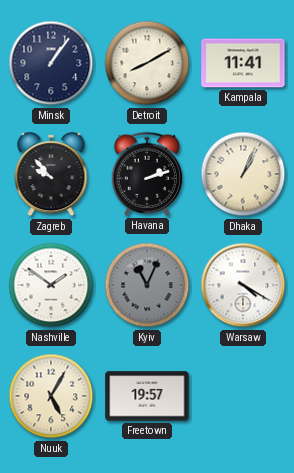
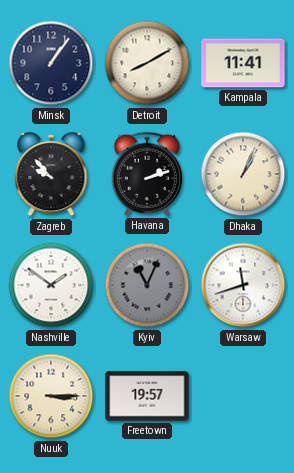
Warsaw: 4:20 -> 11:42 (243, 285)
Nuuk: 5:05 -> 3:15 (51, 396)
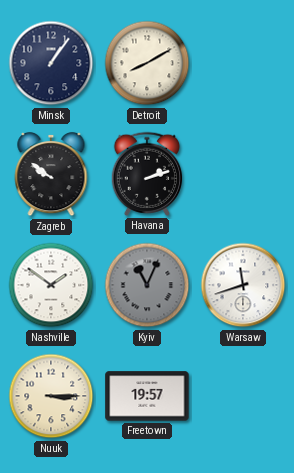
Kampala: 11:41 -> none (243, 63)
Zagreb: 9:53 -> 9:51 (51, 174)
Dhaka: 1:04 -> none (243, 174)
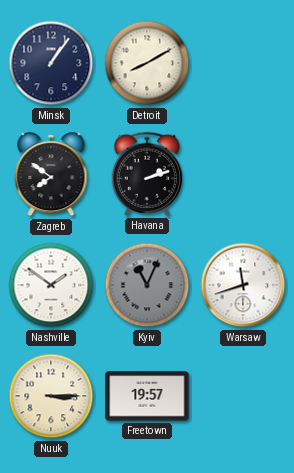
Zagreb: 9:51 -> 7:51 (51, 174)
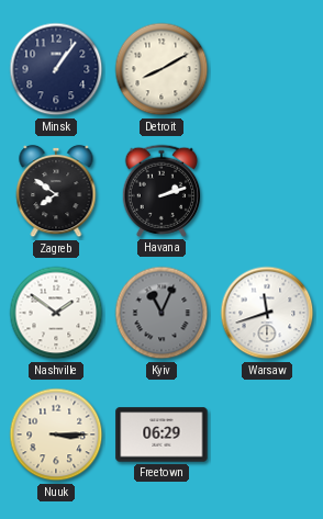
Freetown: 19:57 -> 06:29 (161, 435)
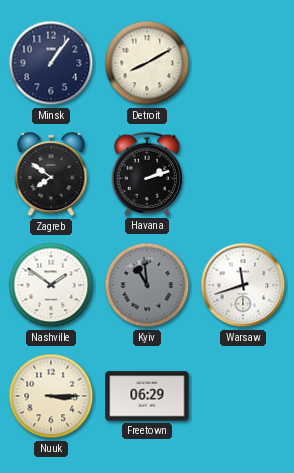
Kyiv: 11:04 -> 10:59 (147, 285)
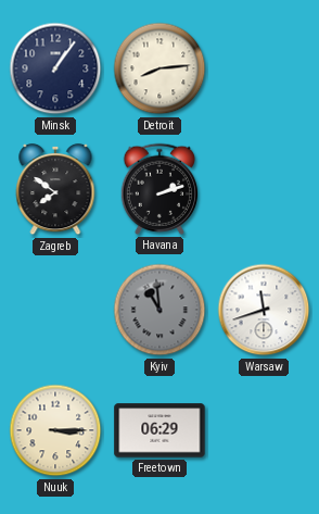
Detroit: 8:10 -> 8:14 (159, 68)
Nashville: 1:51 -> none (51, 285)
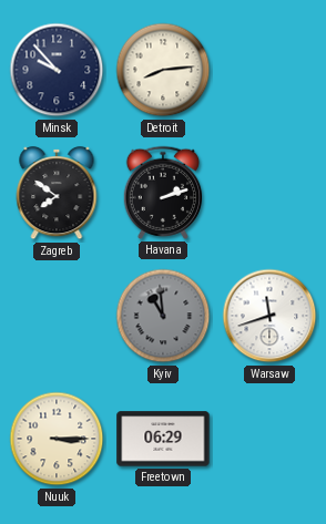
Minsk: 1:06 -> 9:53 (57, 70)
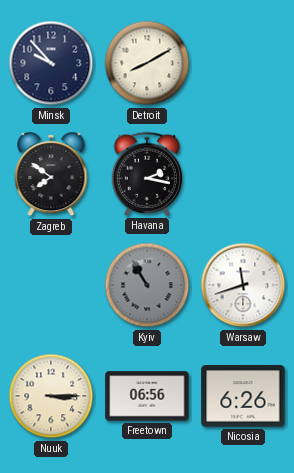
Detroit: 8:14 -> 8:10 (147, 63)
Havana: 2:12 -> 2:17 (146, 174)
Kyiv: 10:59 -> 10:55 (147, 285)
Freetown: 06:29 -> 06:56 (147, 396)
Nicosia: none -> 6:26 (243, 396)
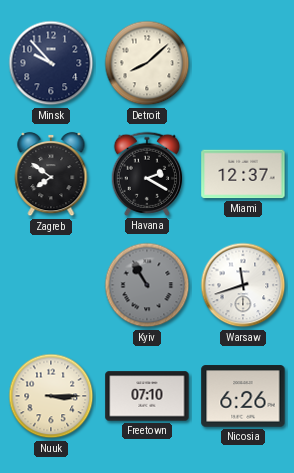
Detroit: 8:10 -> 8:08 (147, 63)
Havana: 2:17 -> 2:20 (146, 174)
Miami: none -> 12:37 (243, 174)
Freetown: 06:56 -> 07:10 (147, 396)
